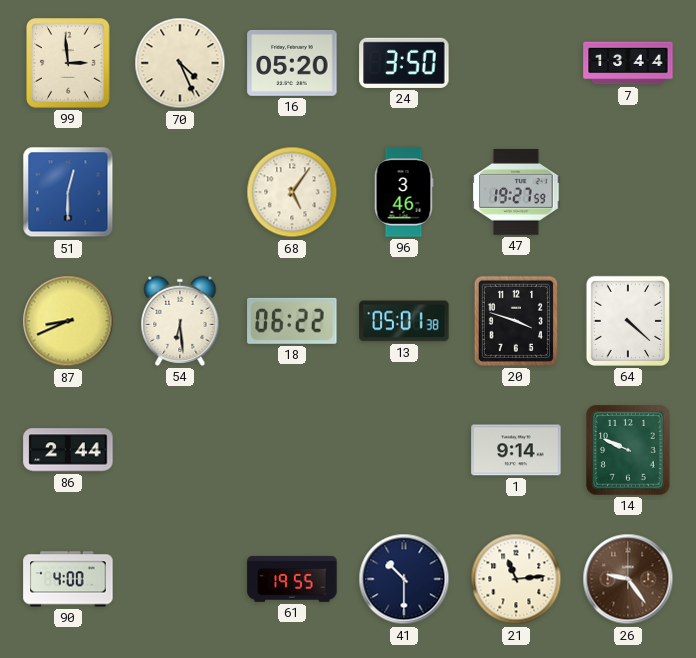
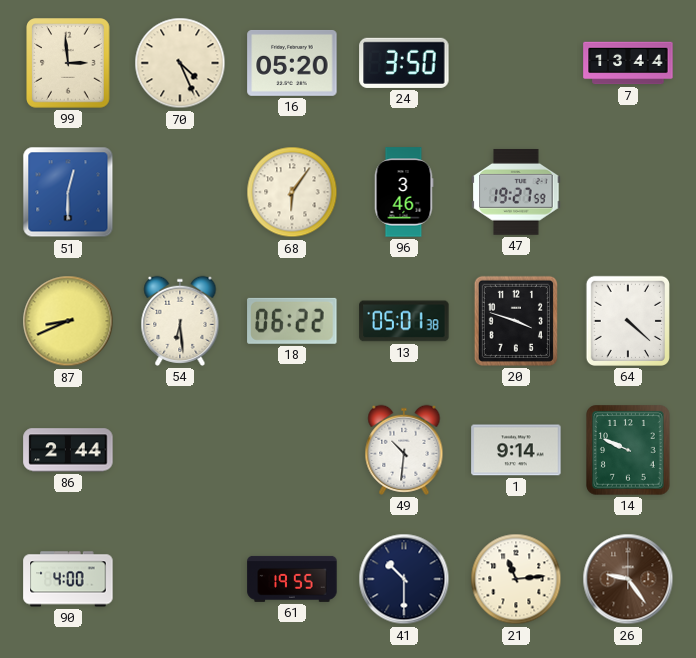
68: 5:06 -> 6:06 (292, 192)
49: none -> 10:31 (404, 450)
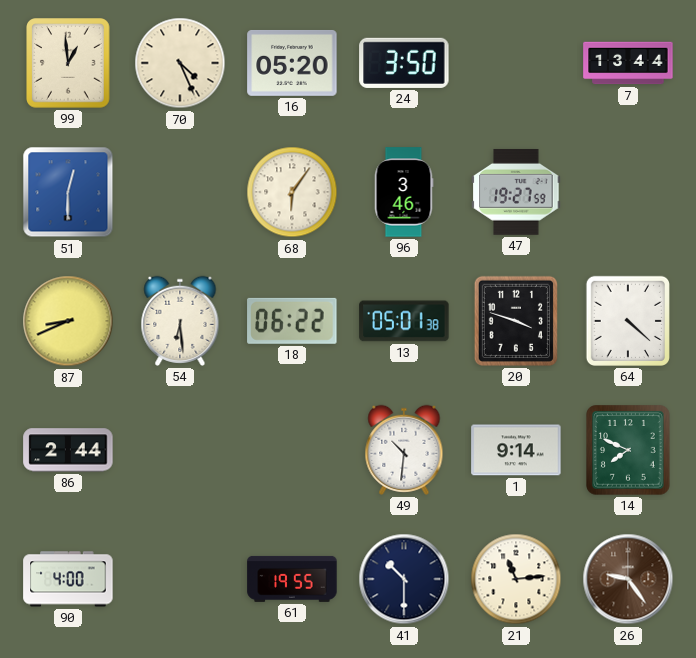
99: 2:59 -> 12:59 (68, 63)
14: 9:49 -> 7:49 (628, 450)
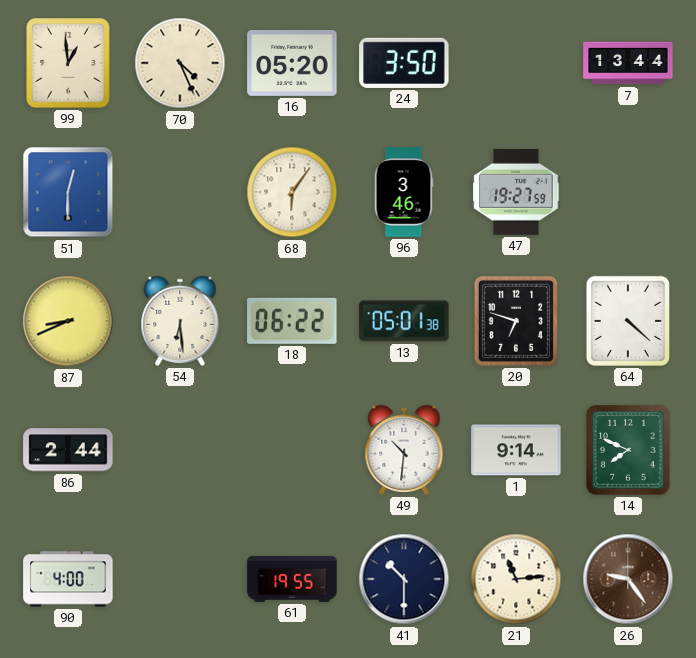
20: 3:48 -> 6:48 (516, 321)
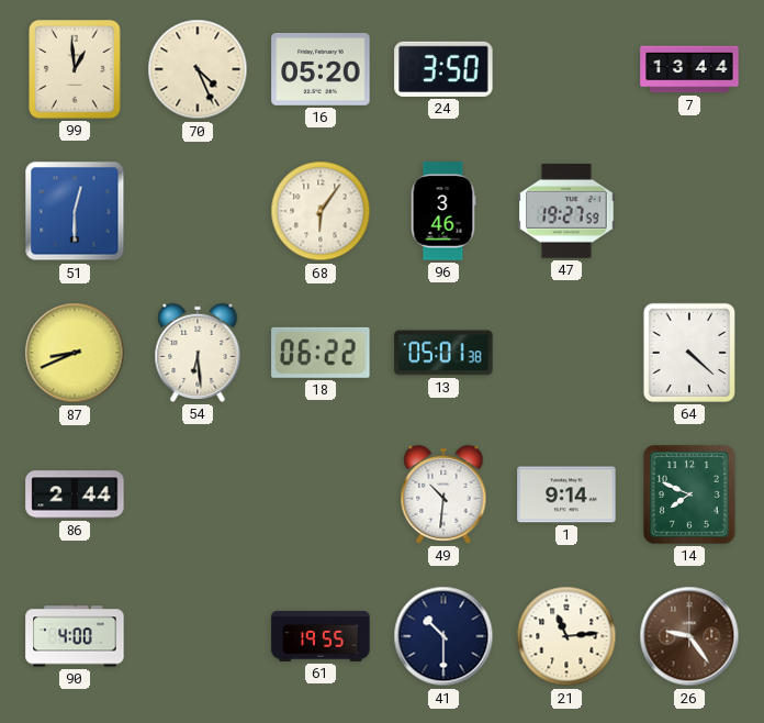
20: 6:48 -> none (516, 321)
